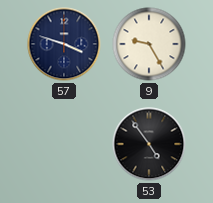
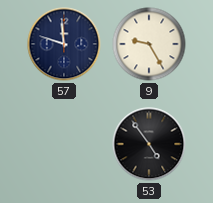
57: 3:48 -> 11:48 (64, 44)
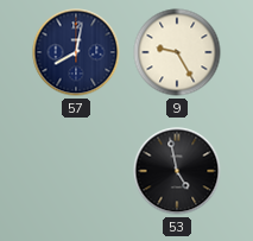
57: 11:48 -> 8:02 (76, 52)
53: 4:54 -> 4:58 (177, 171)
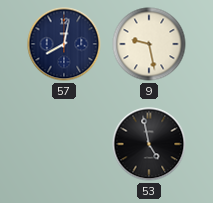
9: 9:25 -> 9:28 (149, 44)
